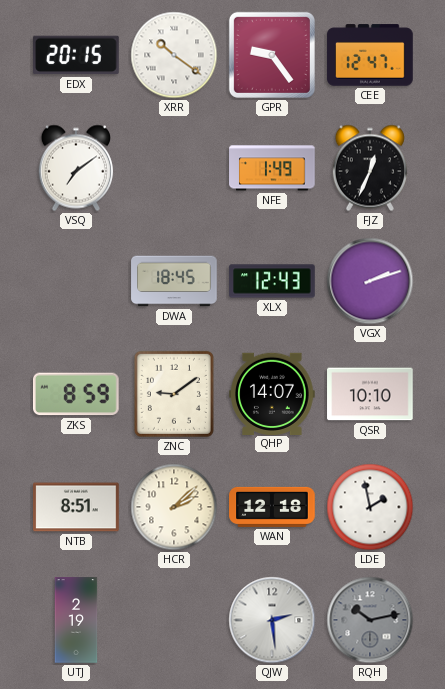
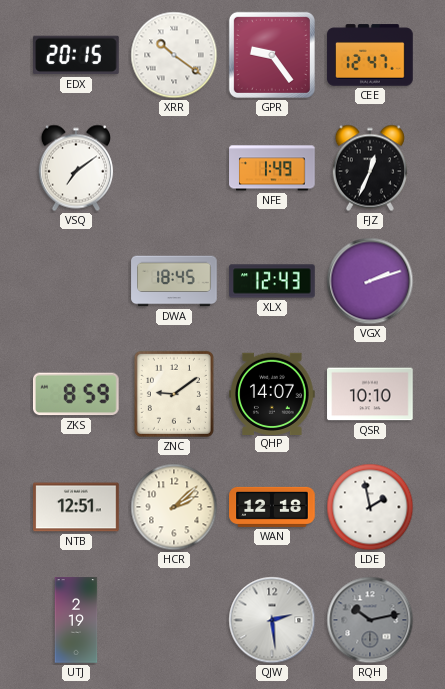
NTB: 8:51 -> 12:51 (76, 507)
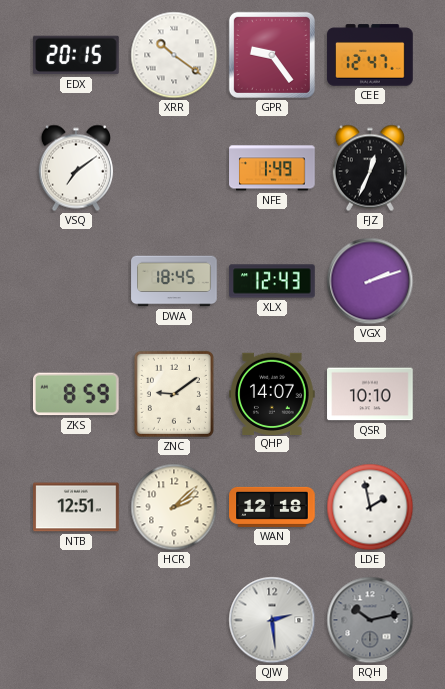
UTJ: 2:19 -> none (76, 620)
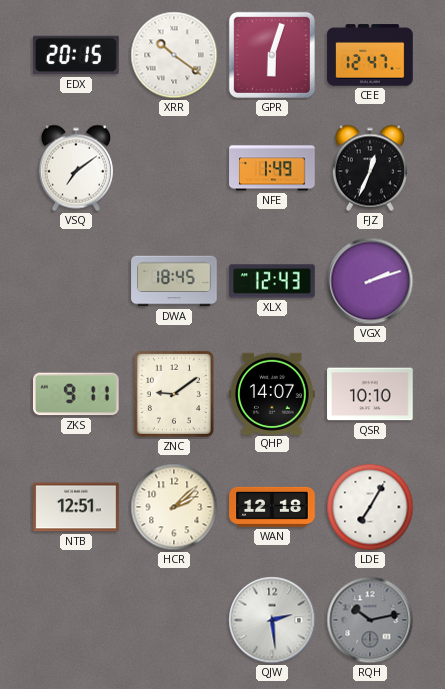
GPR: 9:24 -> 6:03 (272, 55)
ZKS: 8:59 -> 9:11 (77, 394)
LDE: 1:58 -> 7:05 (370, 507)
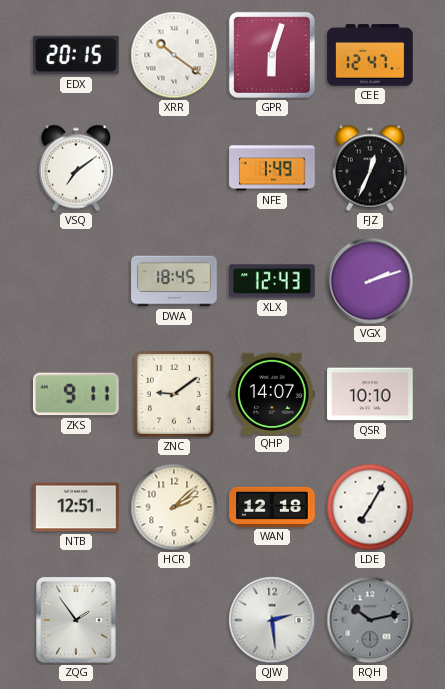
ZQG: none -> 1:54 (76, 620)
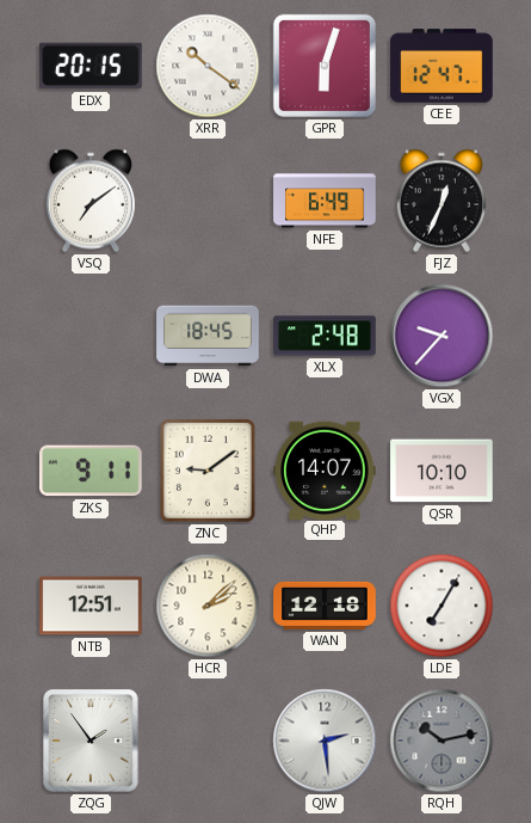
NFE: 1:49 -> 6:49 (325, 201)
XLX: 12:43 -> 2:48 (325, 336)
VGX: 2:12 -> 9:37 (442, 336)
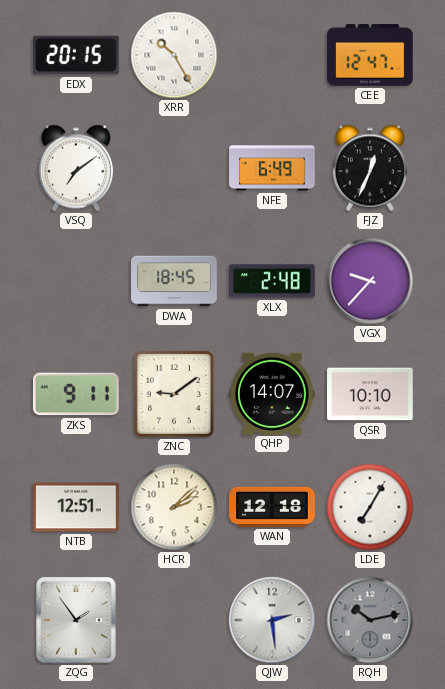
XRR: 10:21 -> 10:25 (174, 55)
GPR: 6:03 -> none (325, 66)
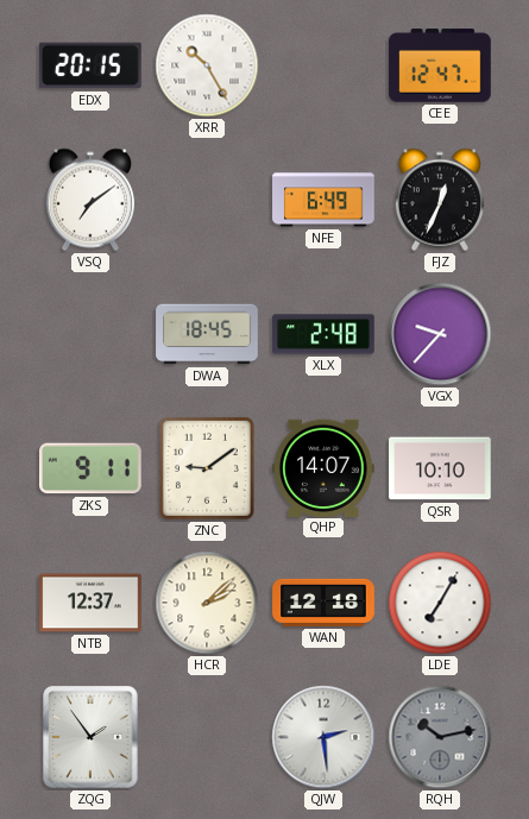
NTB: 12:51 -> 12:37 (90, 603)
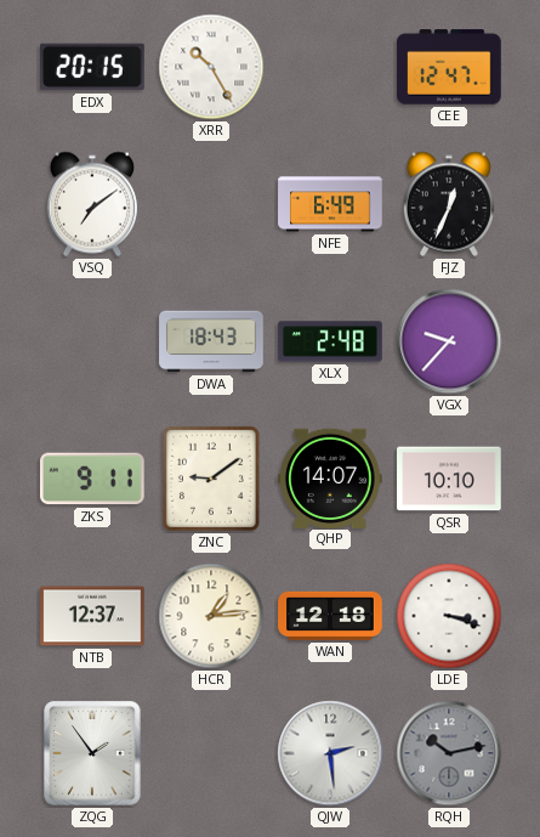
DWA: 18:45 -> 18:43 (211, 341)
HCR: 2:08 -> 1:14 (211, 616)
LDE: 7:05 -> 3:18 (449, 616)
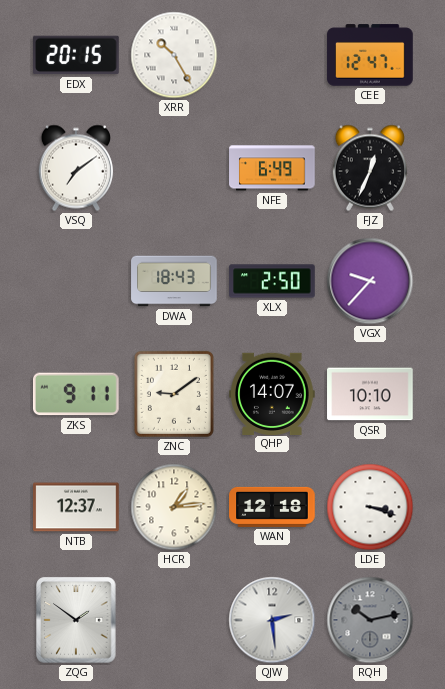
XLX: 2:48 -> 2:50 (272, 281)
ZQG: 1:54 -> 1:51 (76, 620)
